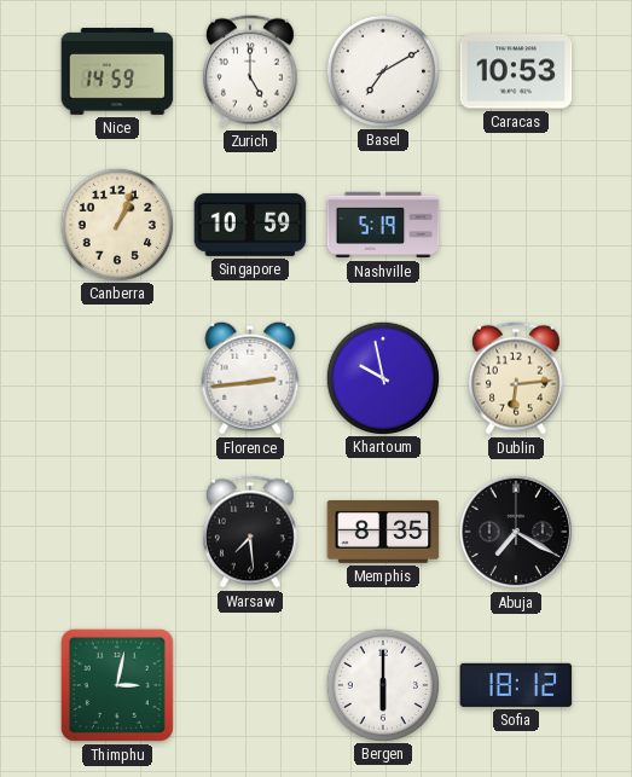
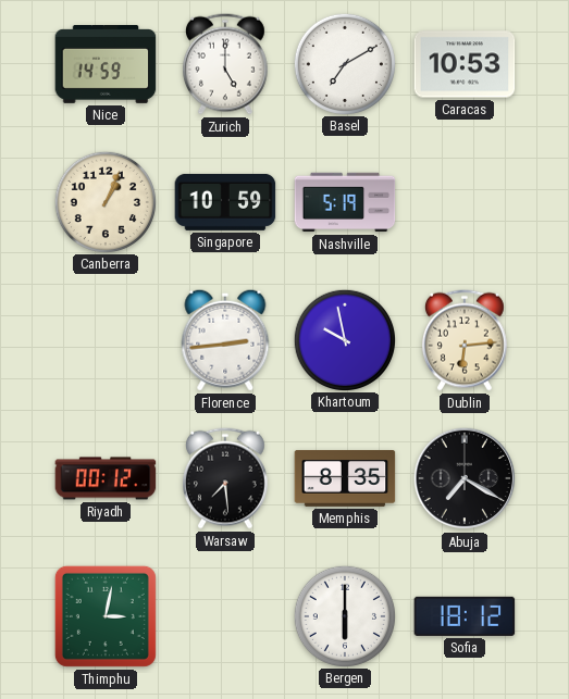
Riyadh: none -> 00:12 (106, 478)
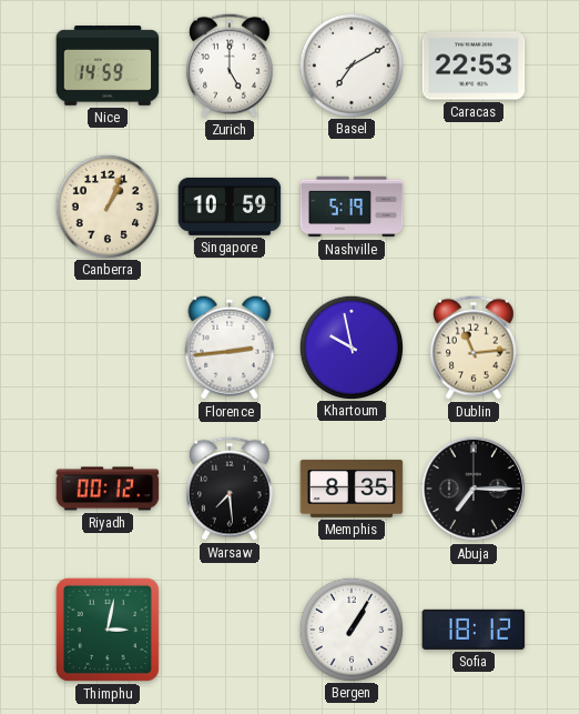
Caracas: 10:53 -> 22:53 (474, 66)
Dublin: 6:14 -> 11:14 (474, 348)
Abuja: 7:20 -> 7:15 (474, 489)
Bergen: 6:00 -> 1:05 (350, 628)
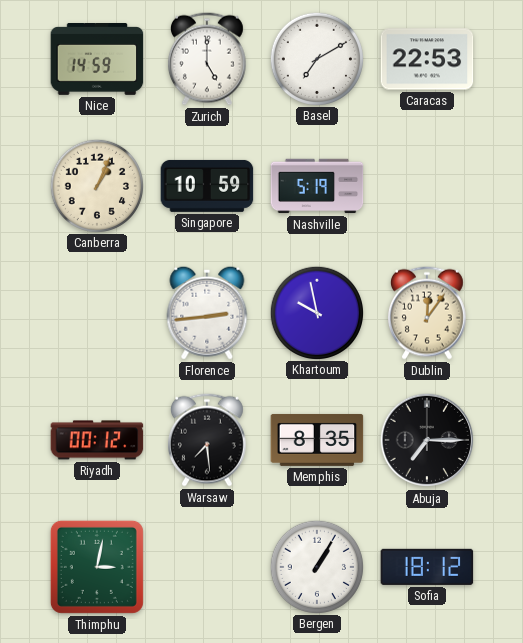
Dublin: 11:14 -> 12:06 (427, 313)
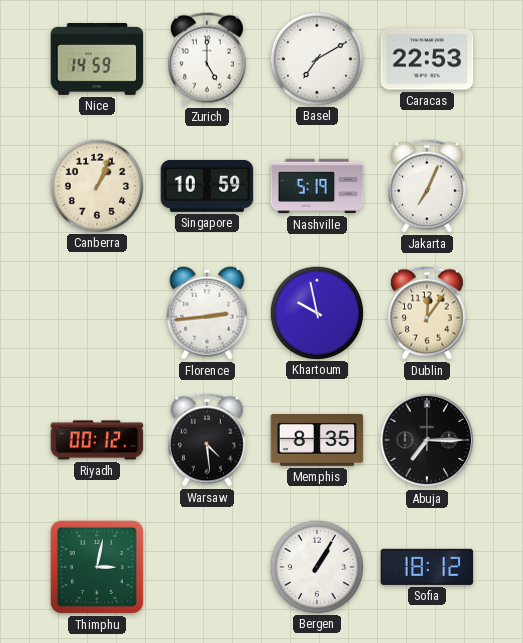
Jakarta: none -> 7:04 (427, 186)
Warsaw: 7:29 -> 4:29 (207, 440)
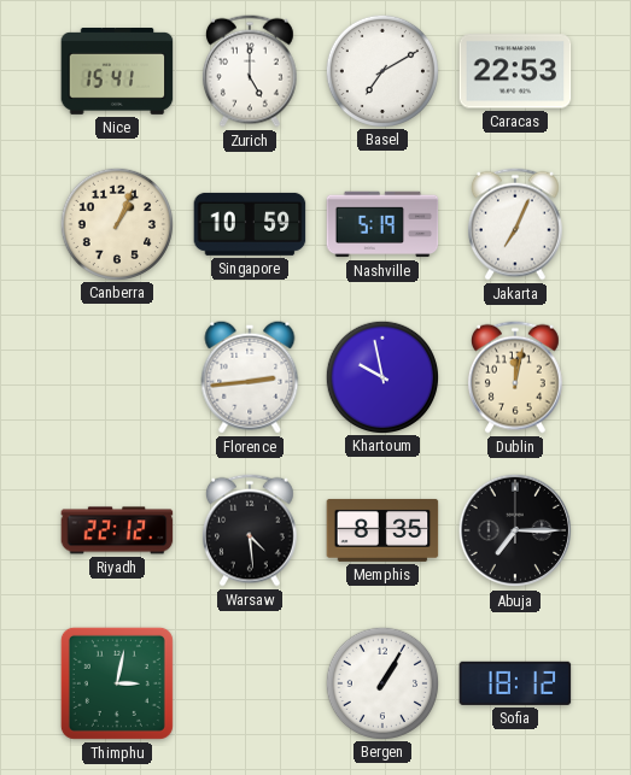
Nice: 14:59 -> 15:41 (117, 72)
Dublin: 12:06 -> 12:02 (515, 377)
Riyadh: 00:12 -> 22:12 (117, 530)
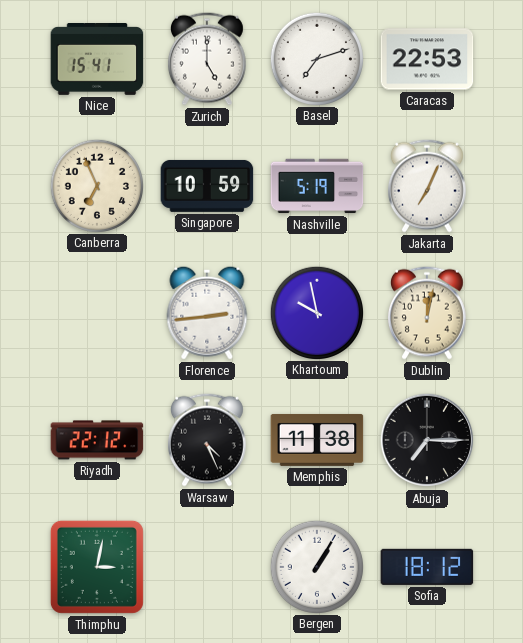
Basel: 7:10 -> 7:12 (316, 58)
Canberra: 1:04 -> 6:56 (96, 185)
Warsaw: 4:29 -> 4:26 (207, 440)
Memphis: 8:35 -> 11:38 (317, 440)
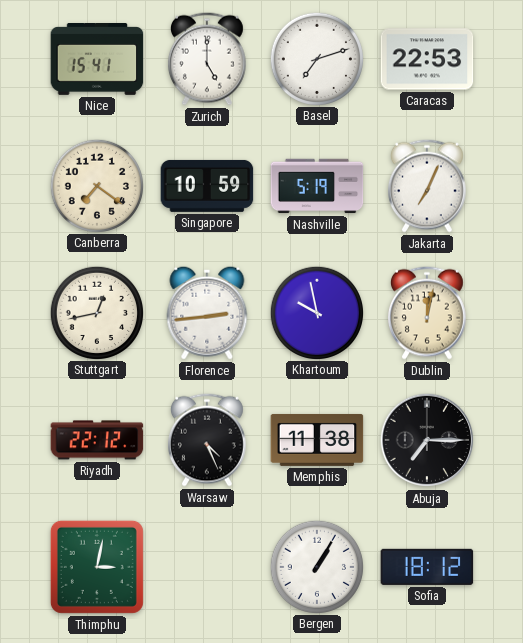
Canberra: 6:56 -> 7:21 (96, 185)
Stuttgart: none -> 12:43 (96, 312)
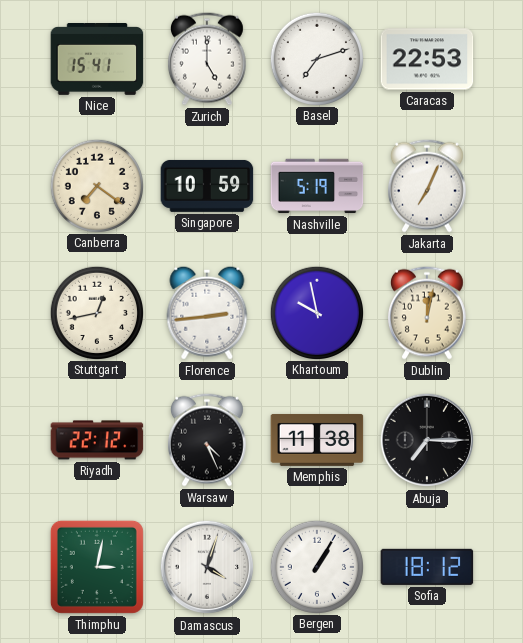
Damascus: none -> 4:03 (207, 567)
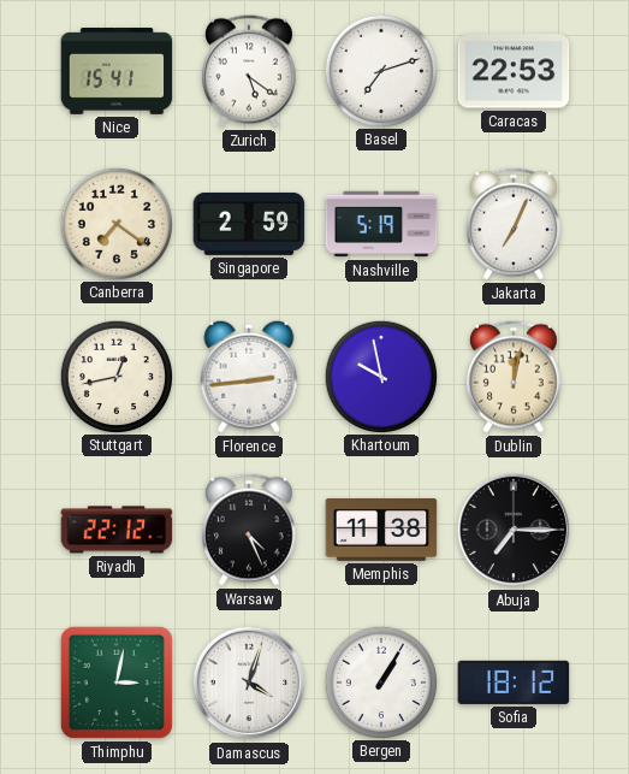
Zurich: 5:00 -> 5:21 (249, 71)
Singapore: 10:59 -> 2:59 (249, 224)
